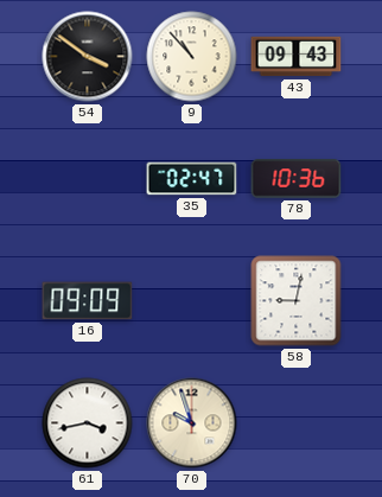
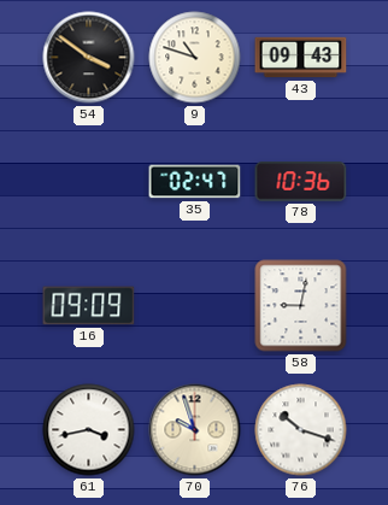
9: 10:53 -> 10:48 (195, 58)
76: none -> 10:18 (301, 430)
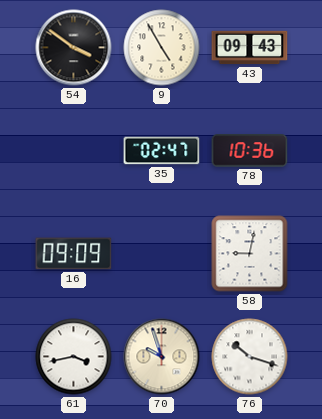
9: 10:48 -> 4:55 (162, 48)
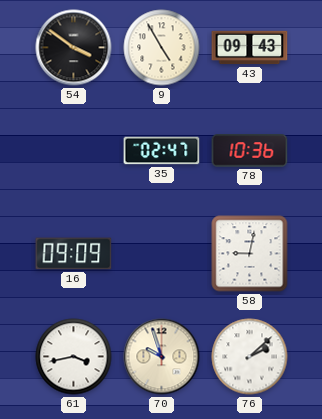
76: 10:18 -> 2:08 (250, 357)
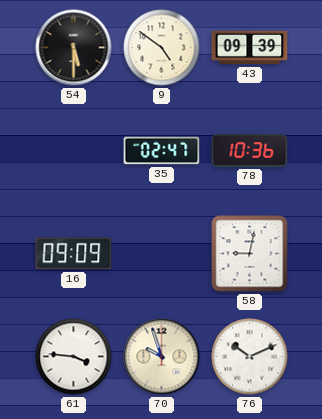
54: 3:51 -> 5:30 (74, 48)
9: 4:55 -> 4:51 (162, 48)
43: 09:43 -> 09:39 (250, 48)
61: 3:43 -> 3:46 (74, 357)
76: 2:08 -> 10:11 (250, 357)
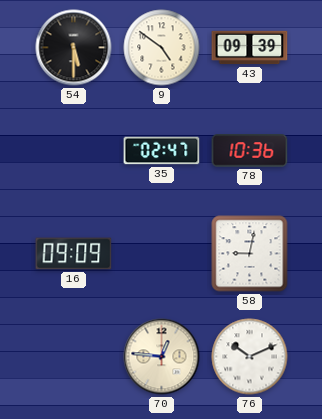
61: 3:46 -> none (74, 357)
70: 9:57 -> 12:46 (162, 357)
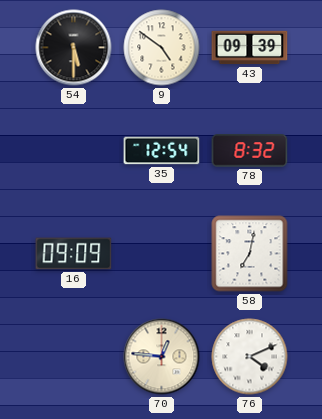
35: 02:47 -> 12:54 (162, 151)
78: 10:36 -> 8:32 (250, 151)
58: 9:02 -> 7:02 (250, 254)
76: 10:11 -> 4:11 (250, 357)
